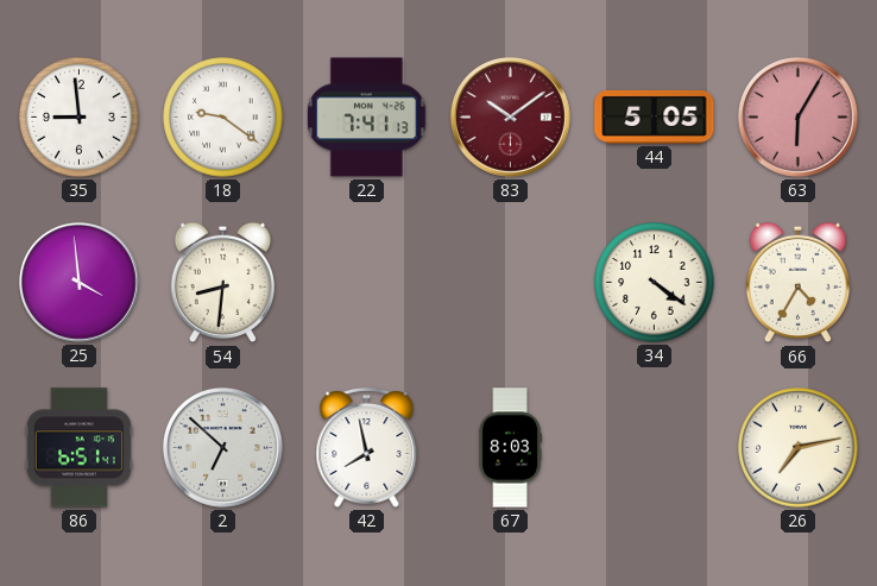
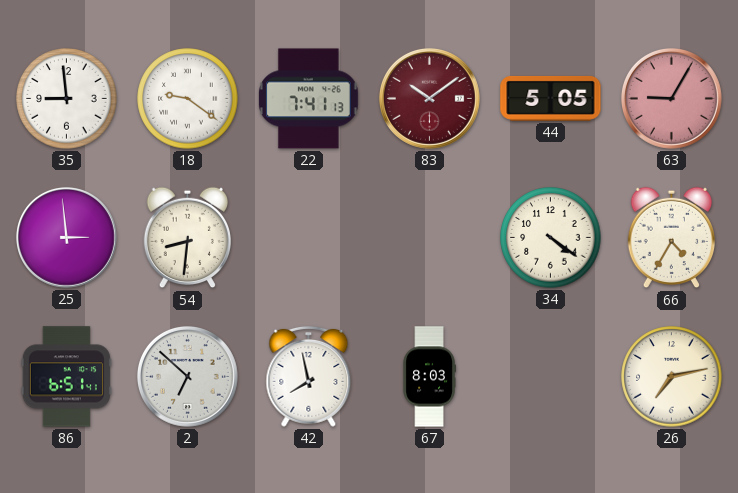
63: 6:05 -> 9:05 (671, 98)
25: 3:59 -> 2:59 (66, 237)
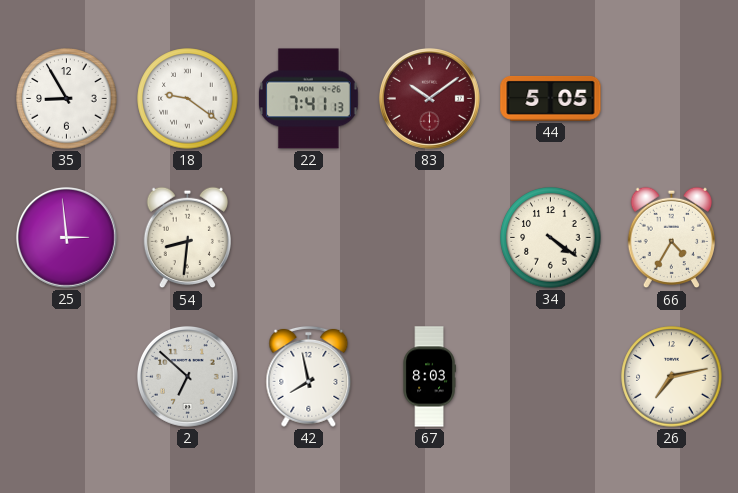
35: 8:59 -> 8:55 (67, 99)
63: 9:05 -> none (671, 98)
86: 6:51 -> none (66, 377)
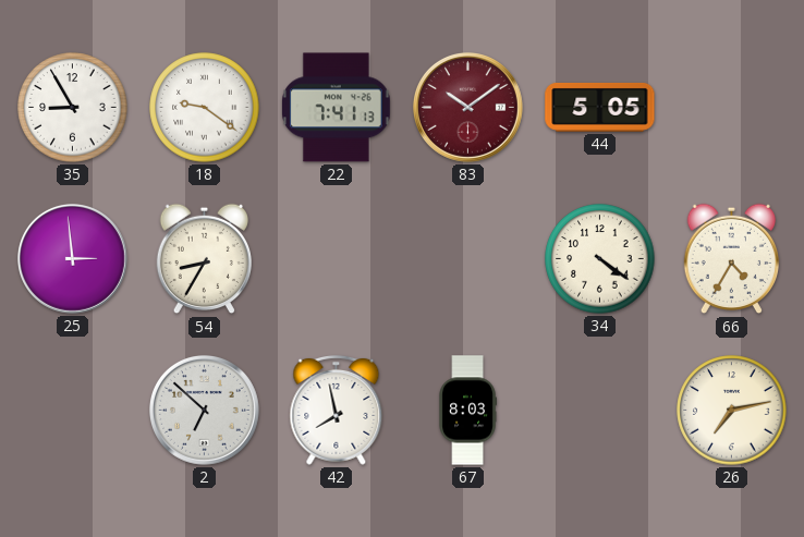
54: 8:31 -> 8:35 (204, 259)
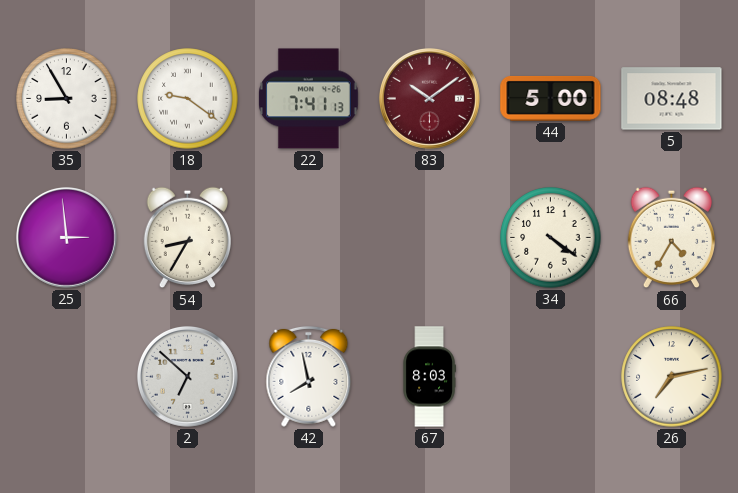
44: 5:05 -> 5:00 (551, 98)
5: none -> 08:48 (672, 99)
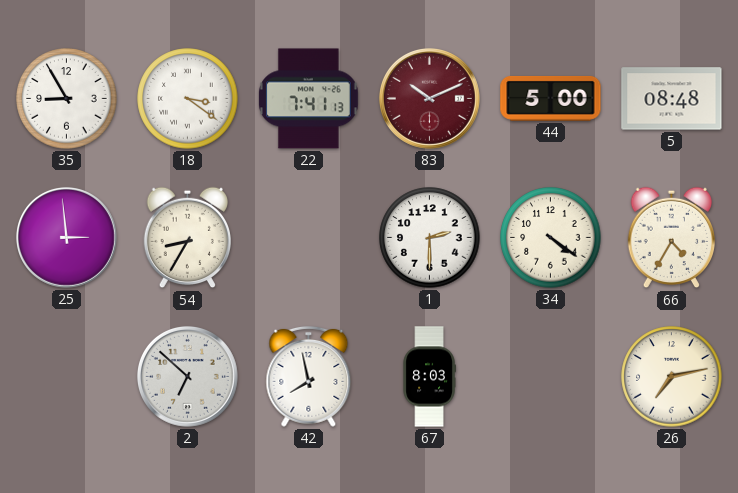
18: 9:21 -> 3:21 (188, 99)
83: 10:09 -> 10:11 (429, 98)
1: none -> 2:30 (430, 238)
